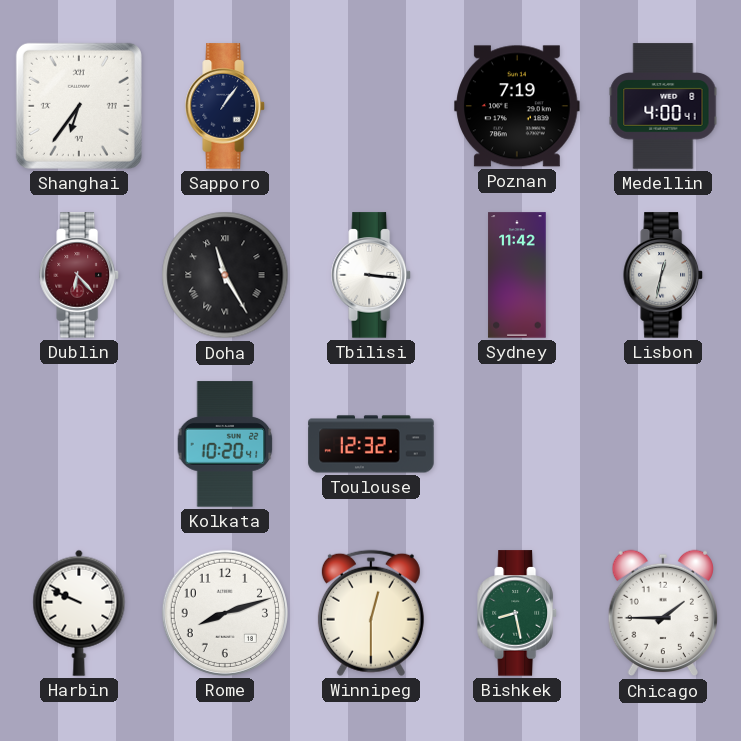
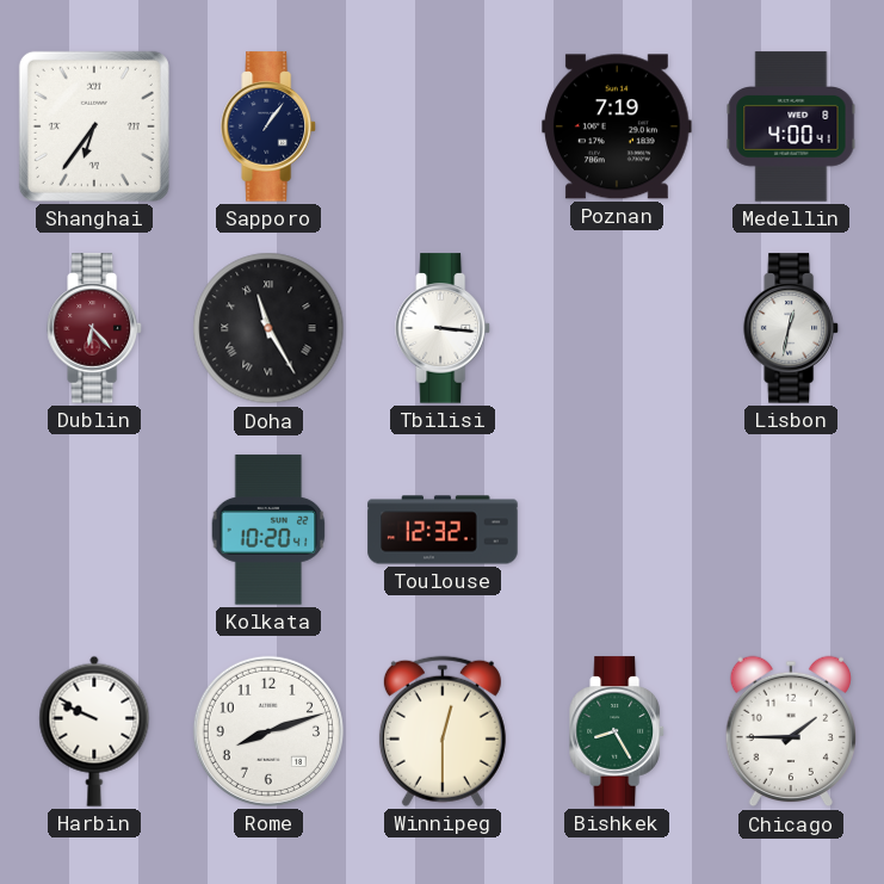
Sydney: 11:42 -> none (517, 275)
Bishkek: 8:28 -> 8:25 (618, 731)
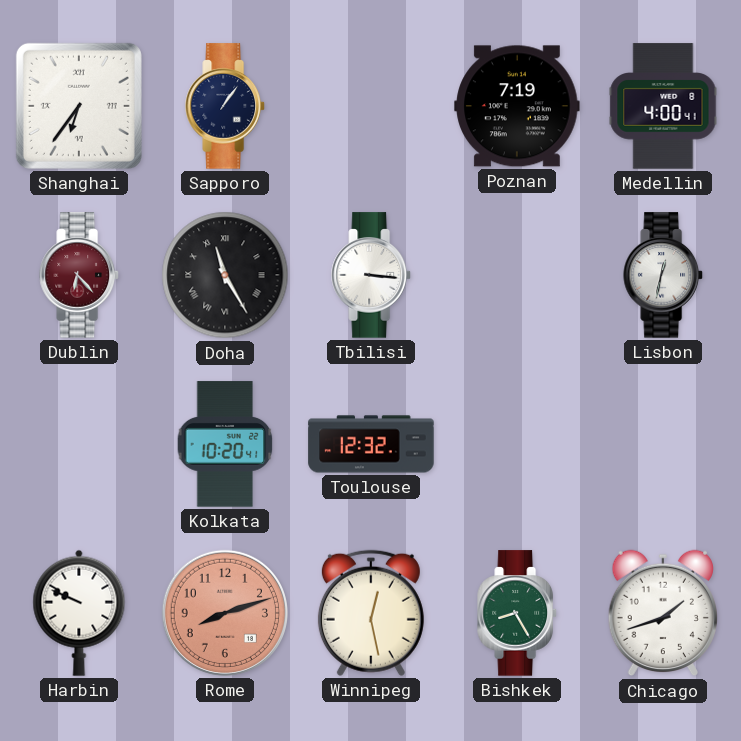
Rome dial: white -> salmon (225, 613)
Winnipeg: 12:30 -> 12:28 (371, 613)
Chicago: 1:45 -> 1:42 (662, 613)
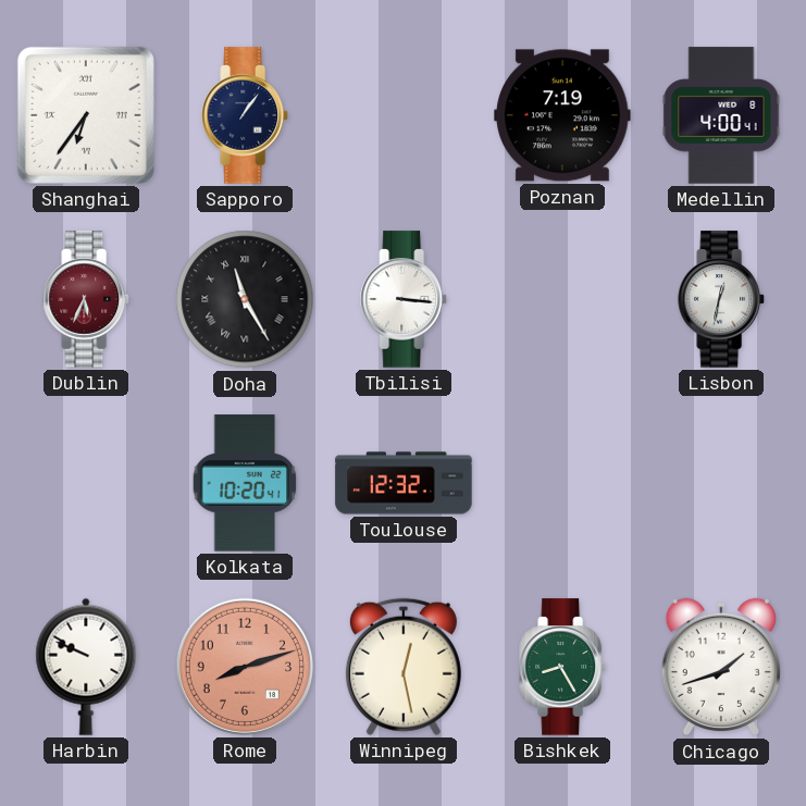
Dublin: 6:23 -> 5:34 (87, 299)
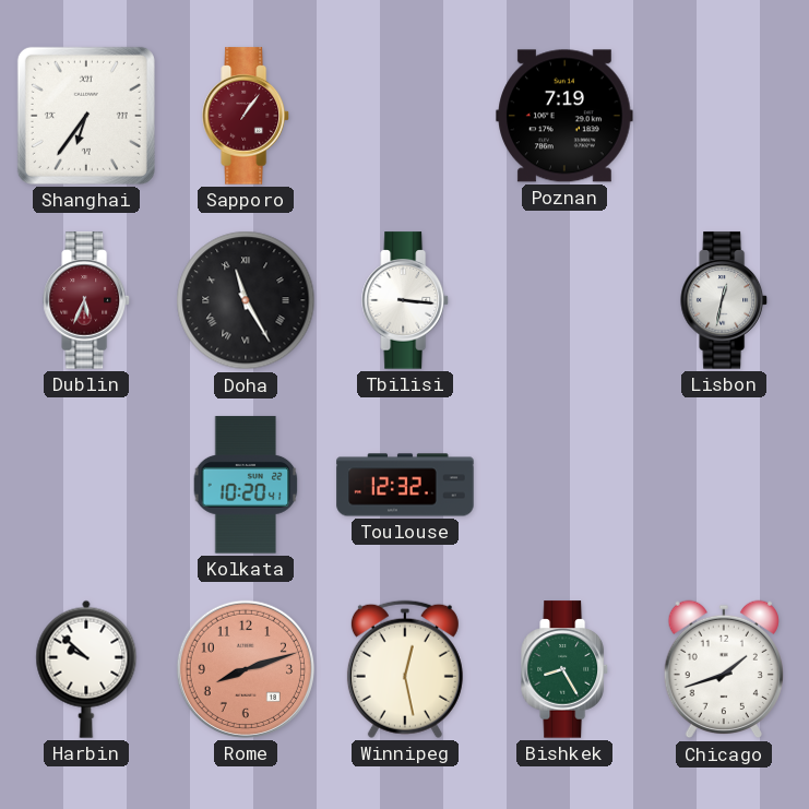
Sapporo dial: navy -> burgundy (247, 116)
Medellin: 4:00 -> none (721, 115)
Harbin: 9:49 -> 9:52 (86, 669)
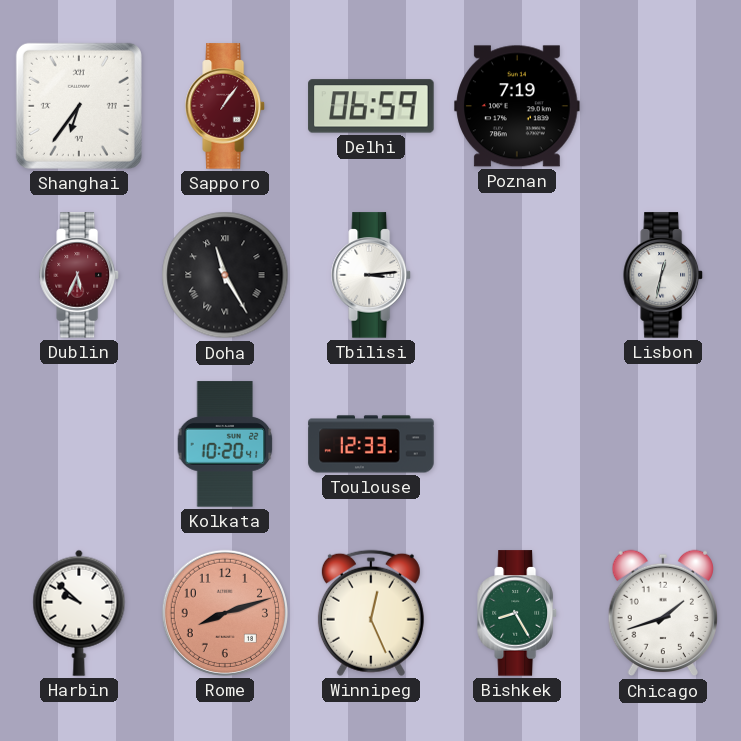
Delhi: none -> 06:59 (371, 106)
Tbilisi: 3:16 -> 3:14 (372, 275)
Toulouse: 12:32 -> 12:33 (371, 444)
Winnipeg: 12:28 -> 12:26 (371, 613)
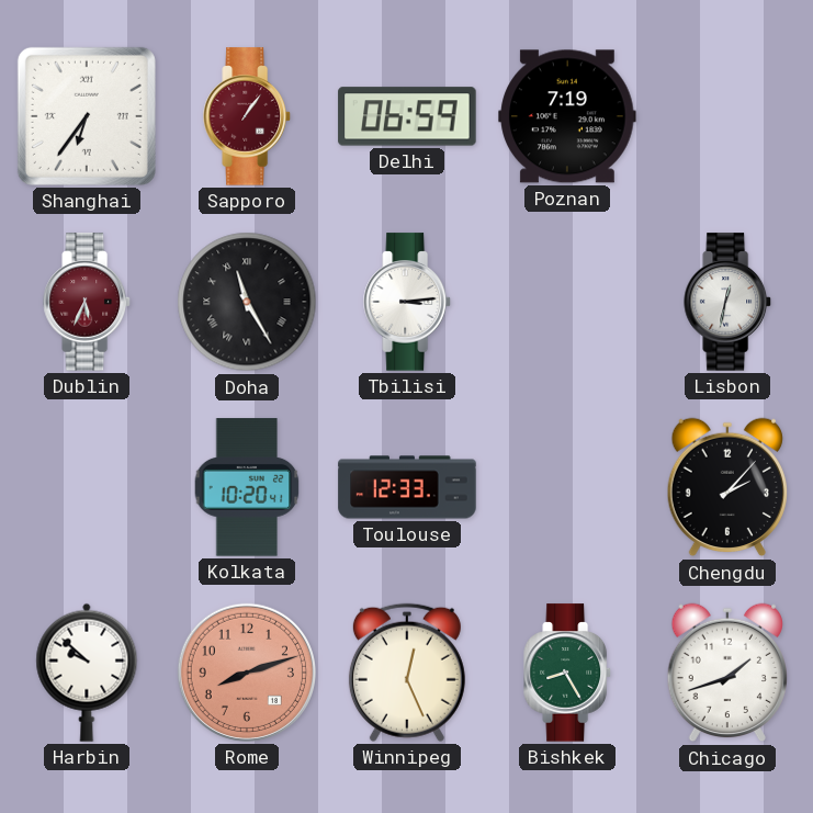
Chengdu: none -> 2:07 (726, 487)
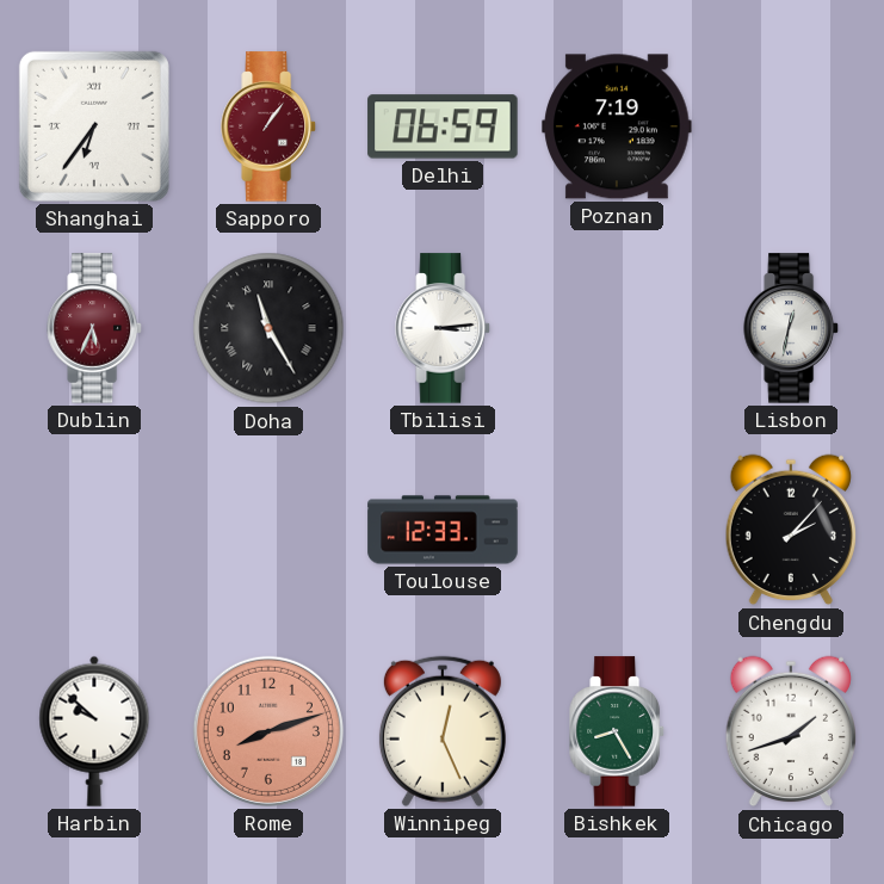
Kolkata: 10:20 -> none (247, 487)
